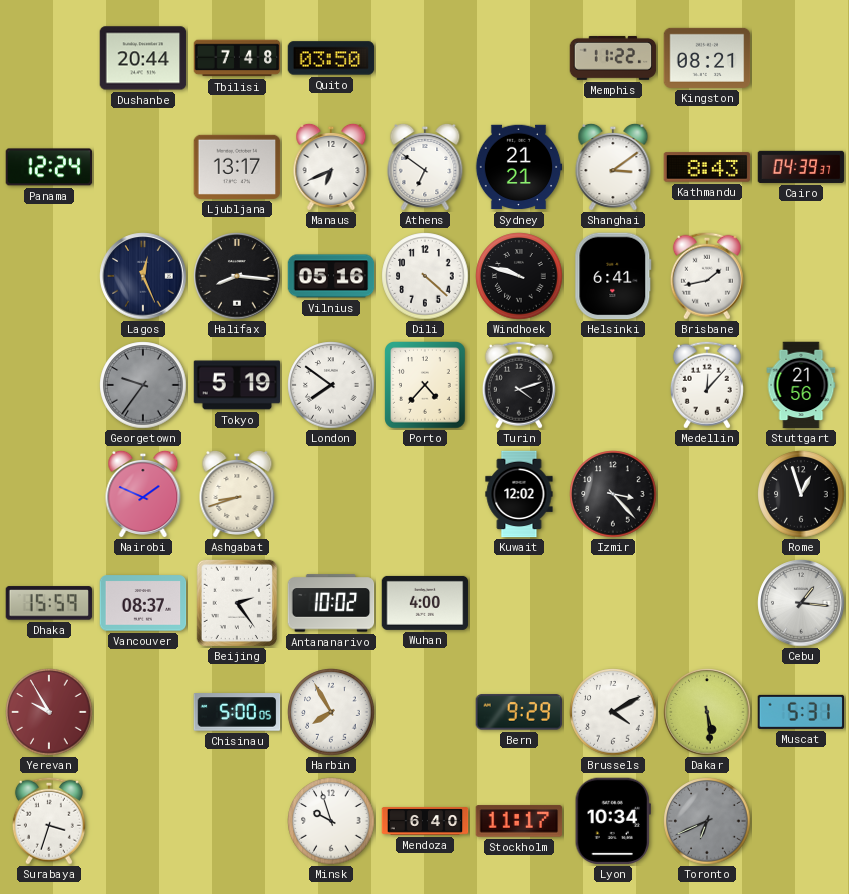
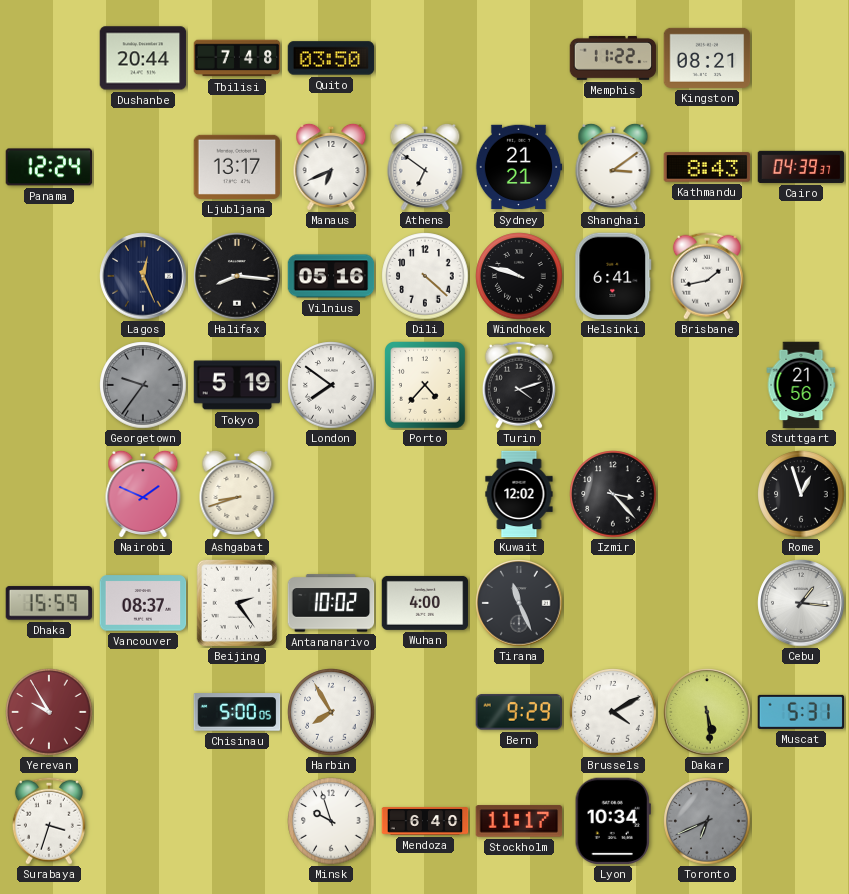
Medellin: 12:07 -> none (707, 385)
Tirana: none -> 11:26 (519, 603)
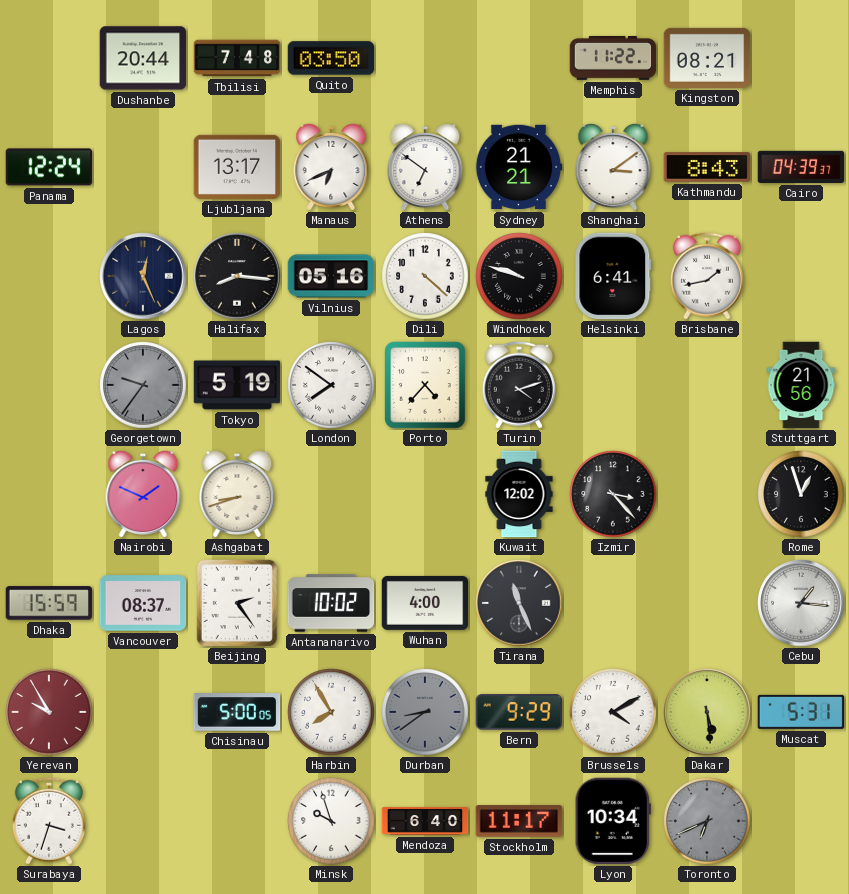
Durban: none -> 8:39 (425, 712)
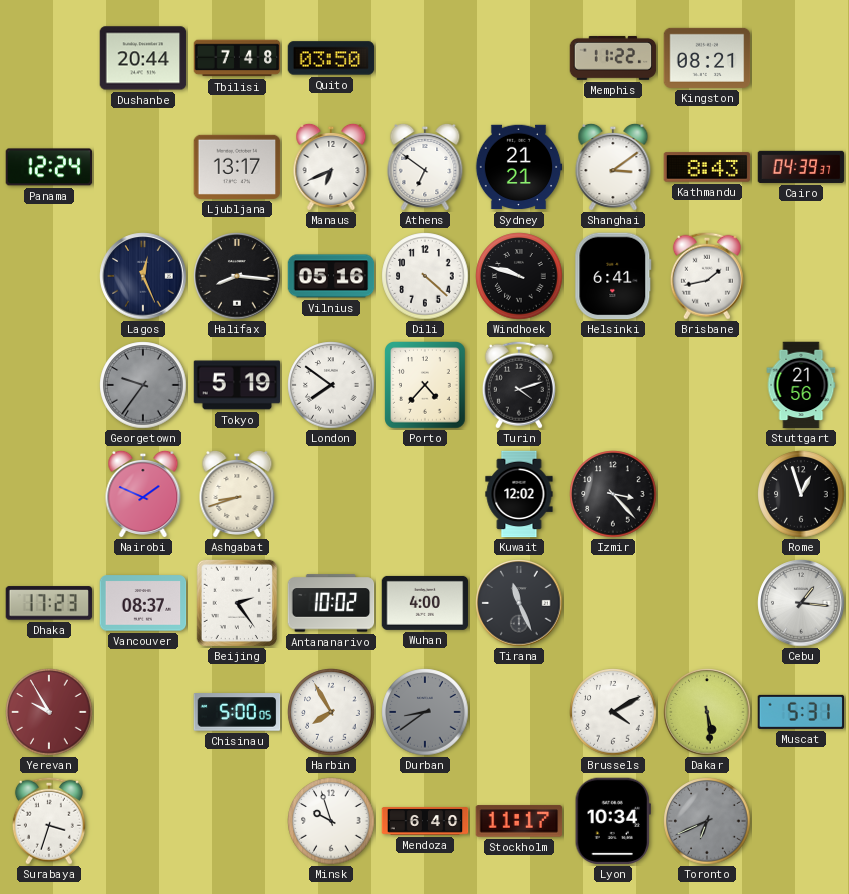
Dhaka: 15:59 -> 17:23 (49, 603)
Bern: 9:29 -> none (519, 712)
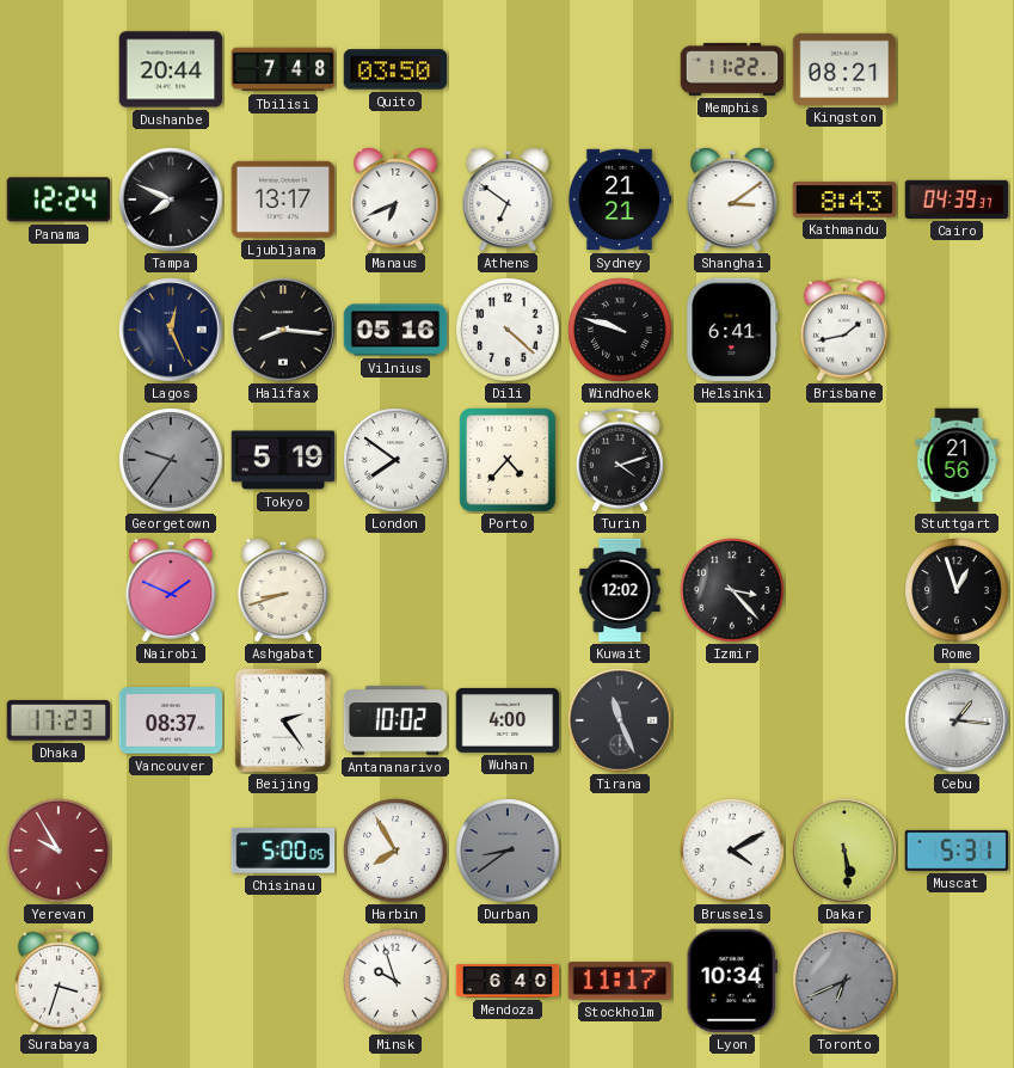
Tampa: none -> 7:49 (171, 200)
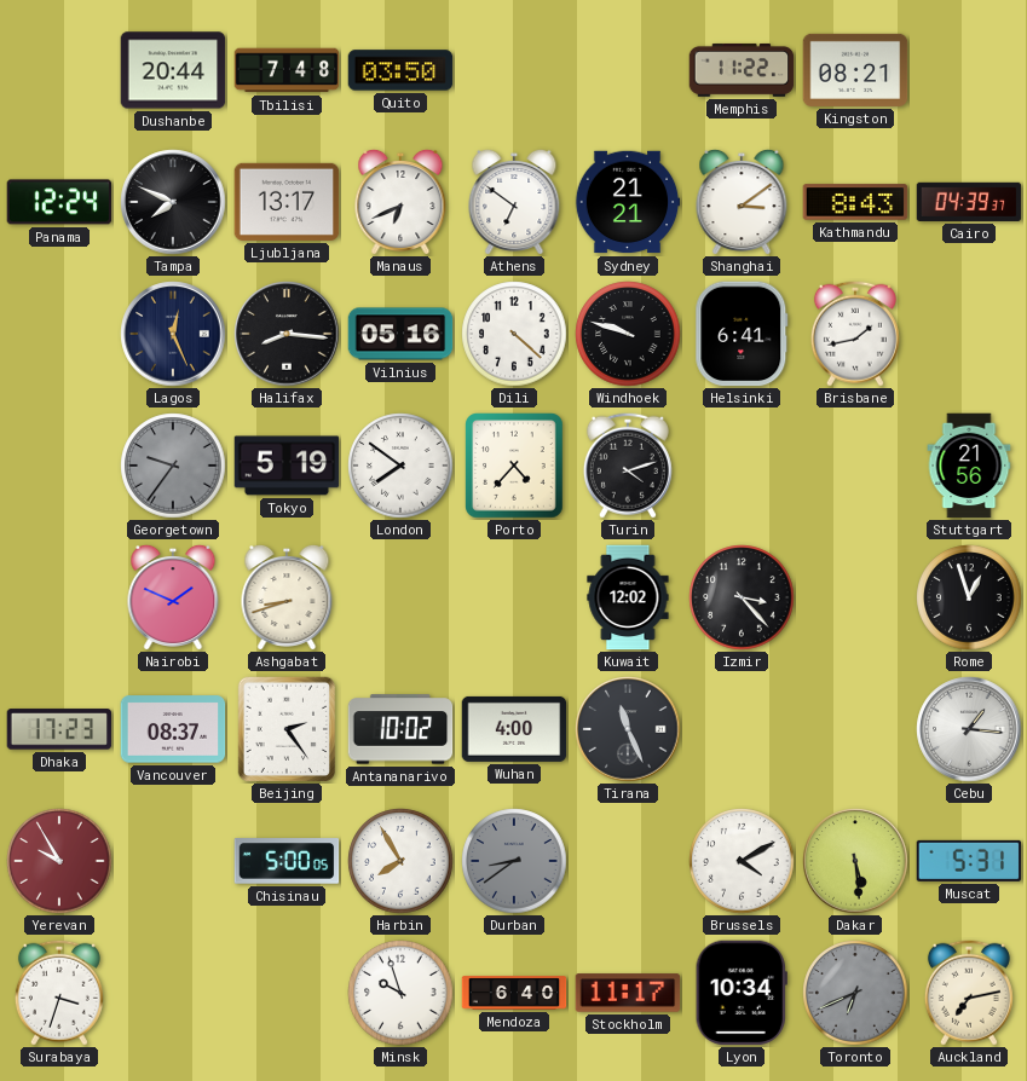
Auckland: none -> 7:13 (969, 993)
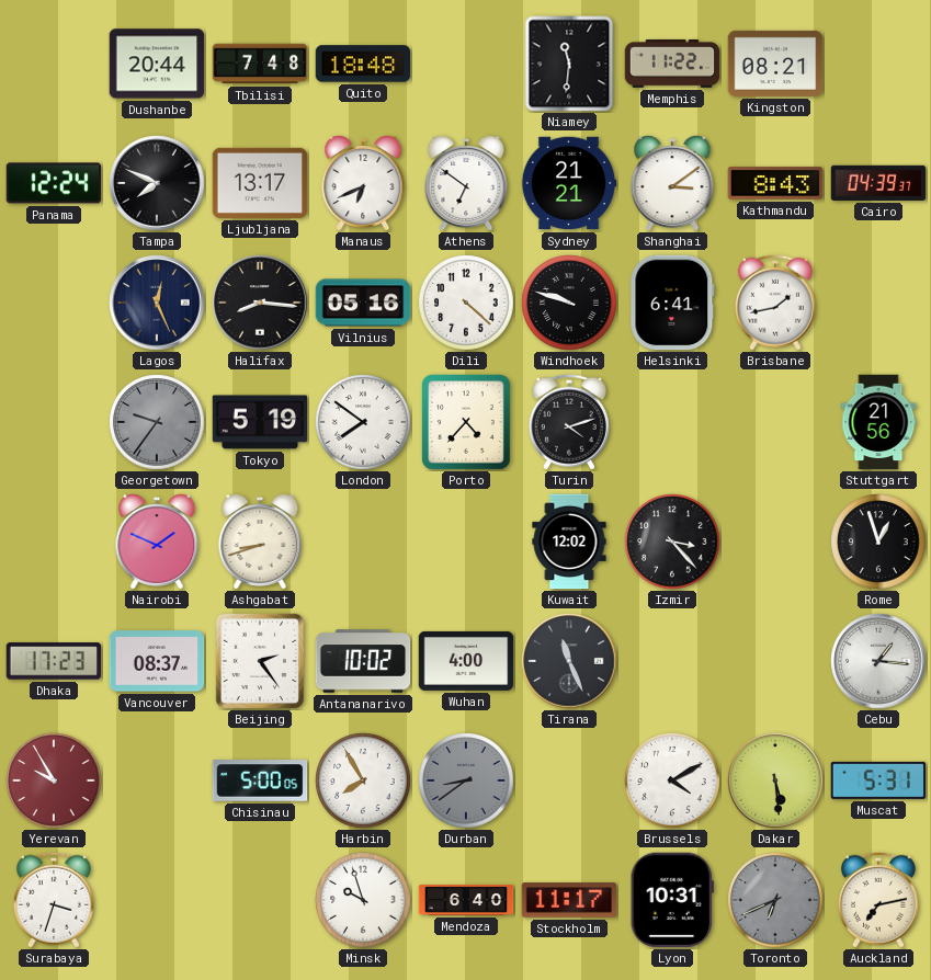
Quito: 03:50 -> 18:48 (363, 64)
Niamey: none -> 11:31 (569, 64)
Lyon: 10:34 -> 10:31 (672, 900)
